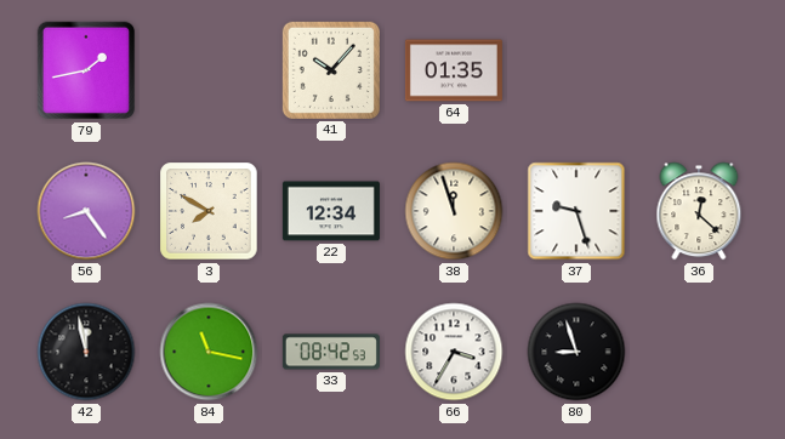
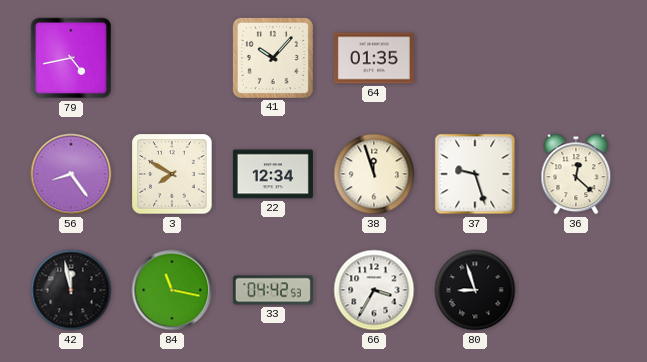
79: 1:43 -> 4:43 (71, 58)
33: 08:42 -> 04:42 (273, 290)
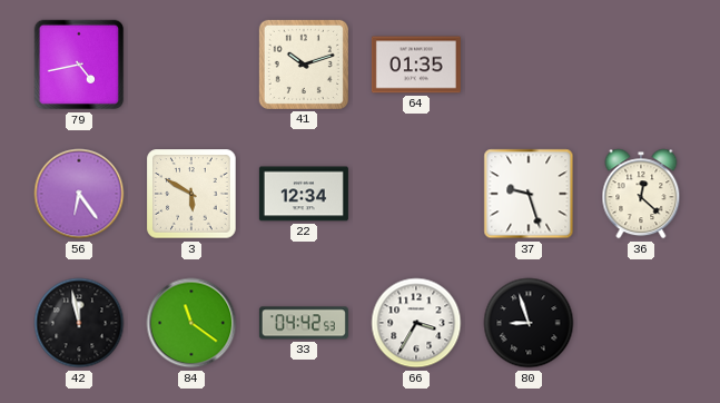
41: 10:07 -> 10:12 (304, 65)
56: 8:24 -> 6:24 (79, 194)
3: 7:50 -> 5:50 (191, 194)
38: 11:57 -> none (374, 174)
84: 11:17 -> 11:21 (191, 323)
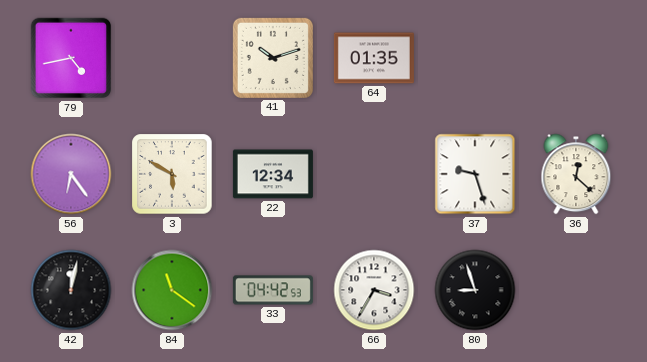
42: 11:58 -> 12:02 (71, 290)
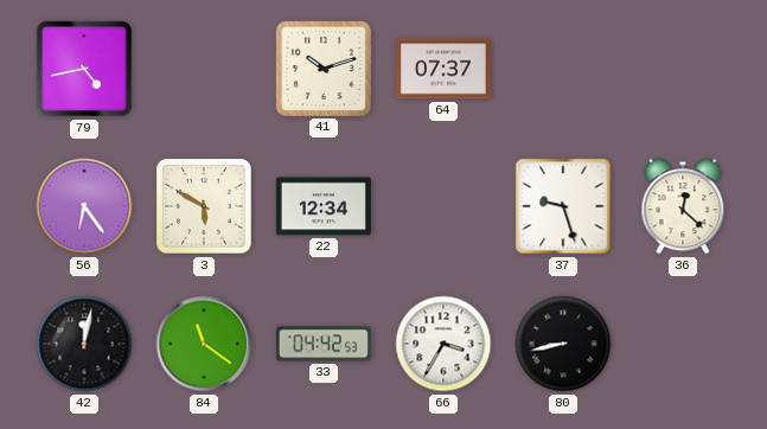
64: 01:35 -> 07:37 (443, 69)
80: 8:57 -> 8:43 (563, 344)
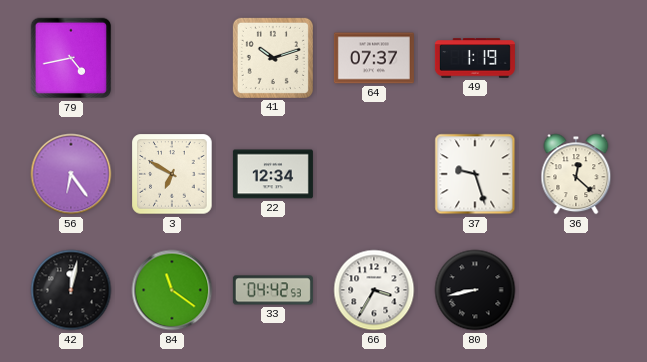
49: none -> 1:19 (475, 58)
3: 5:50 -> 6:50 (172, 174)
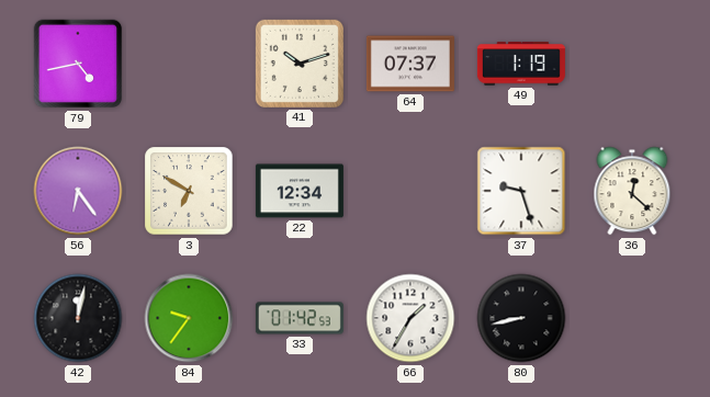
84: 11:21 -> 9:36 (189, 318)
33: 04:42 -> 01:42 (300, 318)
66: 3:35 -> 1:35 (410, 318)
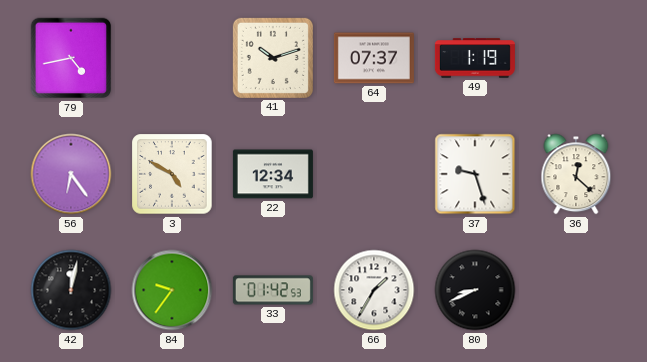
3: 6:50 -> 4:50 (172, 174)
80: 8:43 -> 8:41 (475, 290)
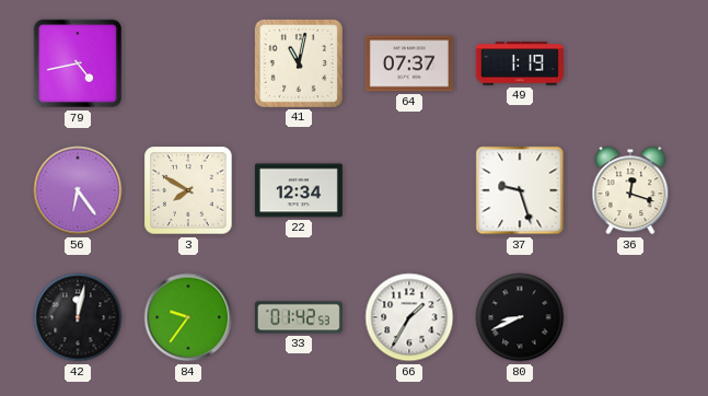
41: 10:12 -> 11:02 (299, 63)
3: 4:50 -> 7:50 (188, 190)
36: 12:22 -> 12:18 (630, 190)
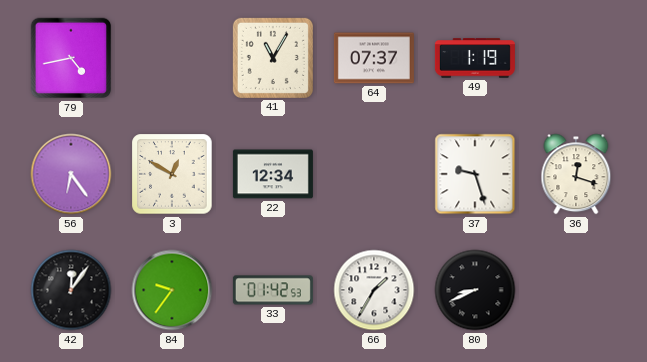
41: 11:02 -> 11:05 (273, 58)
3: 7:50 -> 12:50 (172, 174)
42: 12:02 -> 12:06 (71, 290)
